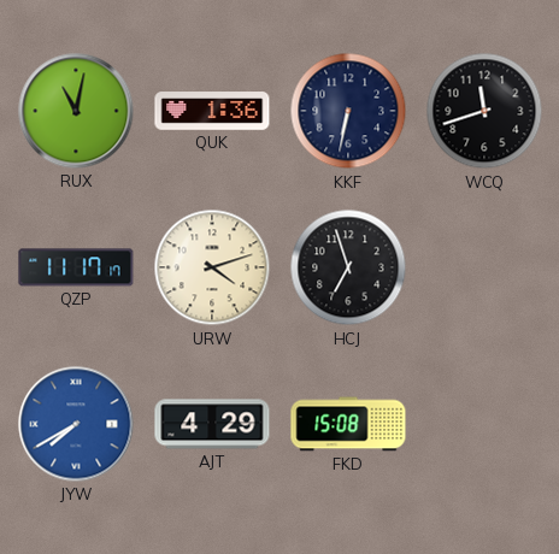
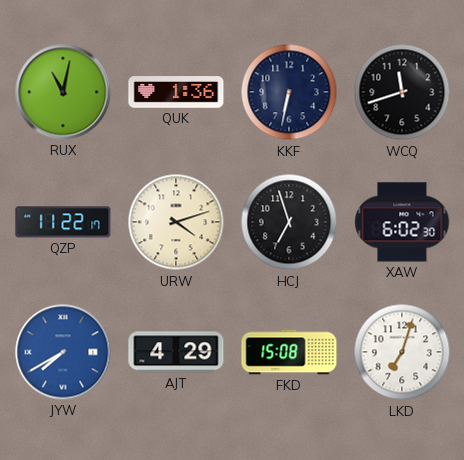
QZP: 11:17 -> 11:22 (63, 222)
XAW: none -> 6:02 (402, 222)
LKD: none -> 7:03 (402, 352)
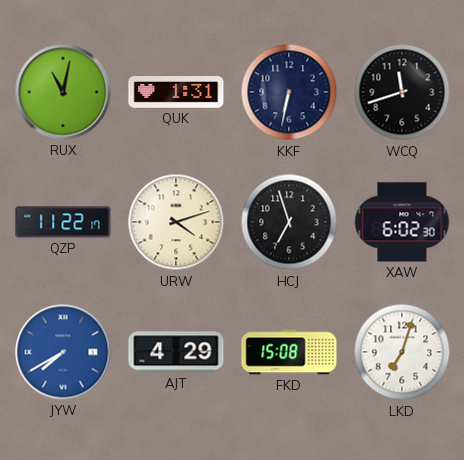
QUK: 1:36 -> 1:31 (176, 92)
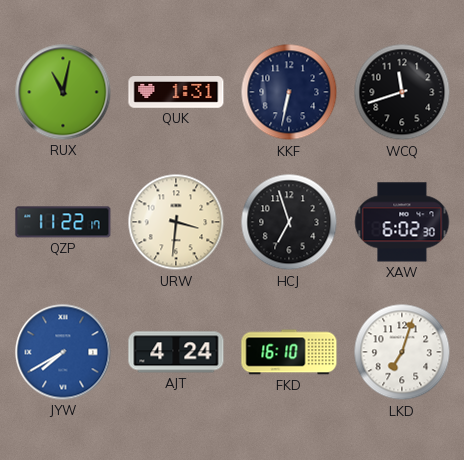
URW: 4:12 -> 3:31 (176, 222)
AJT: 4:29 -> 4:24 (176, 352)
FKD: 15:08 -> 16:10 (289, 352)
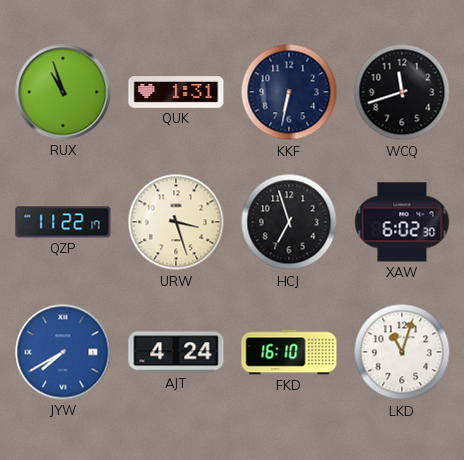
RUX: 11:02 -> 10:57 (63, 92)
URW: 3:31 -> 3:27 (176, 222)
LKD: 7:03 -> 11:03 (402, 352)
